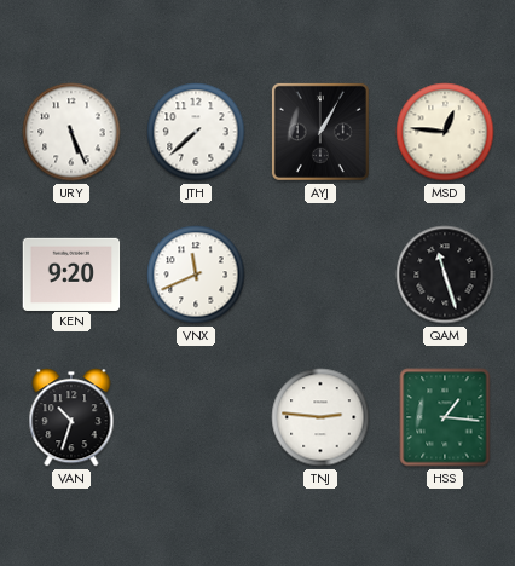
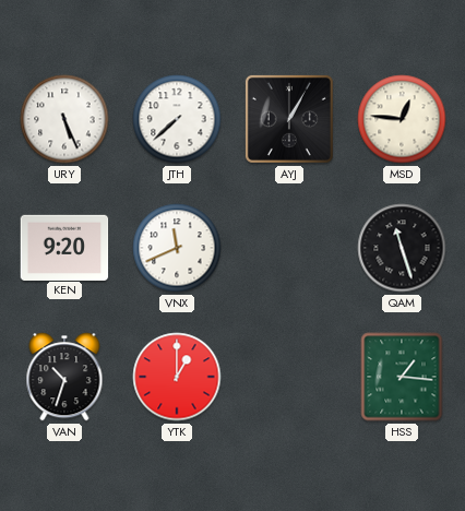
YTK: none -> 1:00 (177, 377)
TNJ: 2:46 -> none (320, 417)
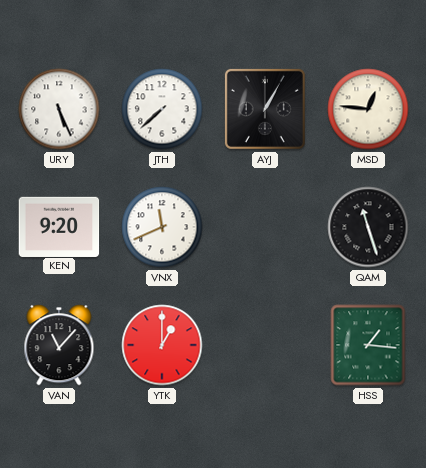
VAN: 10:33 -> 11:07 (59, 345)
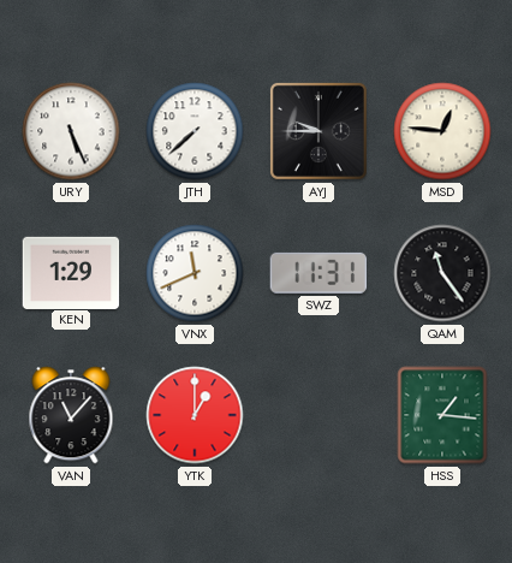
AYJ: 1:05 -> 9:45 (318, 131)
KEN: 9:20 -> 1:29 (71, 272)
SWZ: none -> 11:31 (318, 273)
QAM: 11:27 -> 11:24 (442, 273)
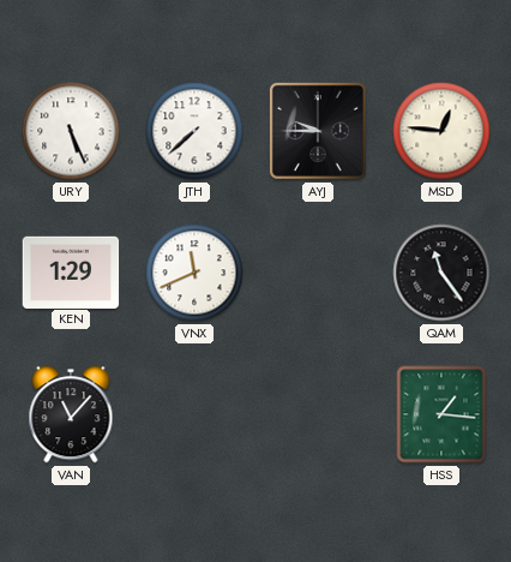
SWZ: 11:31 -> none (318, 273)
YTK: 1:00 -> none (195, 415)
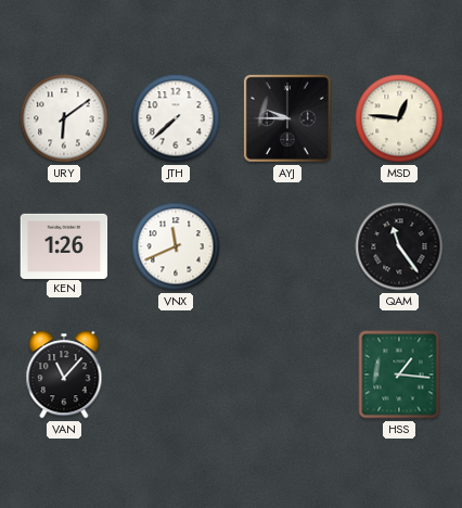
URY: 5:26 -> 6:09 (64, 118)
KEN: 1:29 -> 1:26 (64, 245)
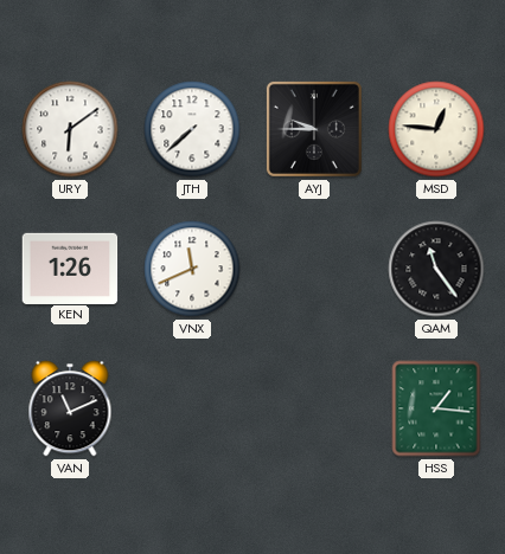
VAN: 11:07 -> 11:11 (70, 408)
